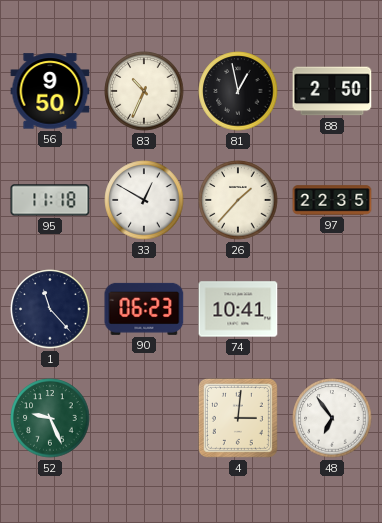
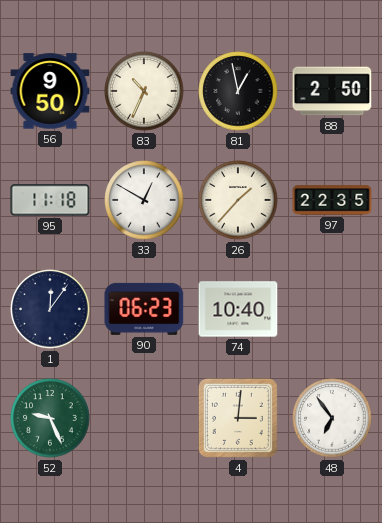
1: 11:23 -> 12:06 (50, 309)
74: 10:41 -> 10:40 (238, 309)
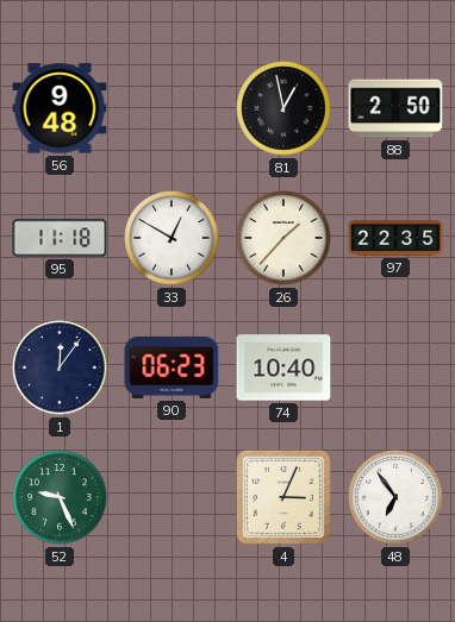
56: 9:50 -> 9:48 (60, 108)
83: 10:34 -> none (144, 91)
4: 3:01 -> 3:04 (283, 497)
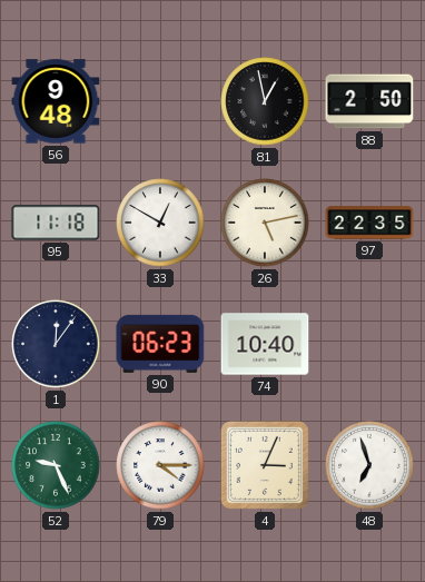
26: 1:37 -> 5:13 (265, 223)
79: none -> 4:15 (160, 465)
48: 6:54 -> 6:57 (369, 465)
